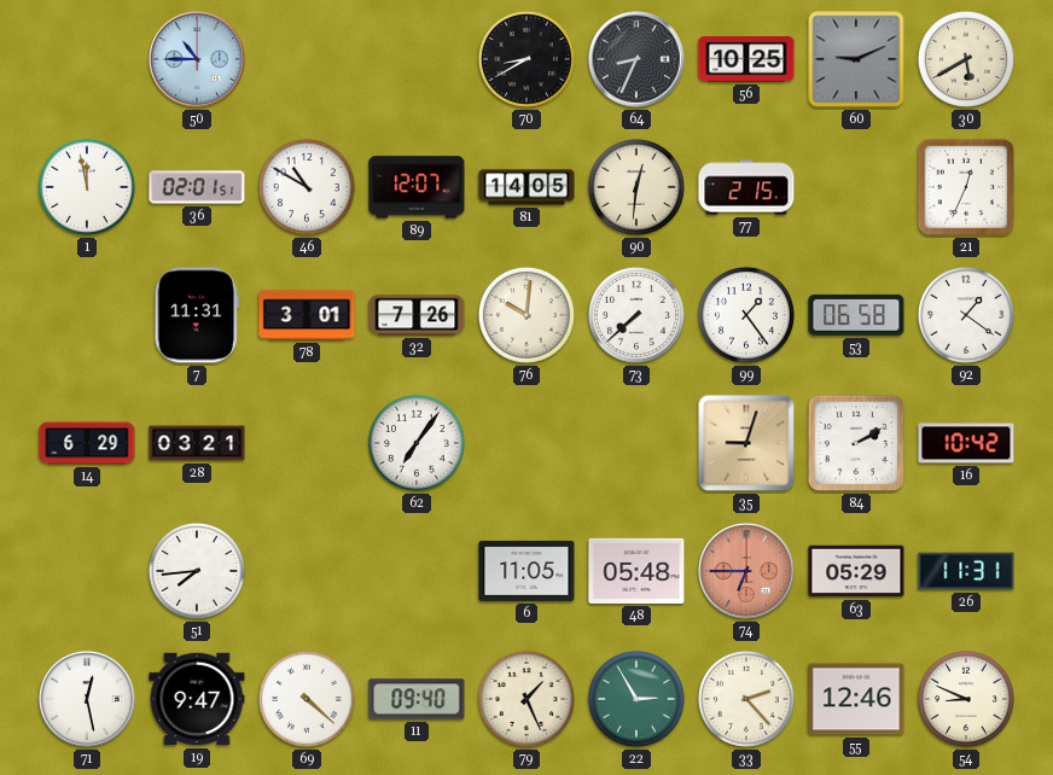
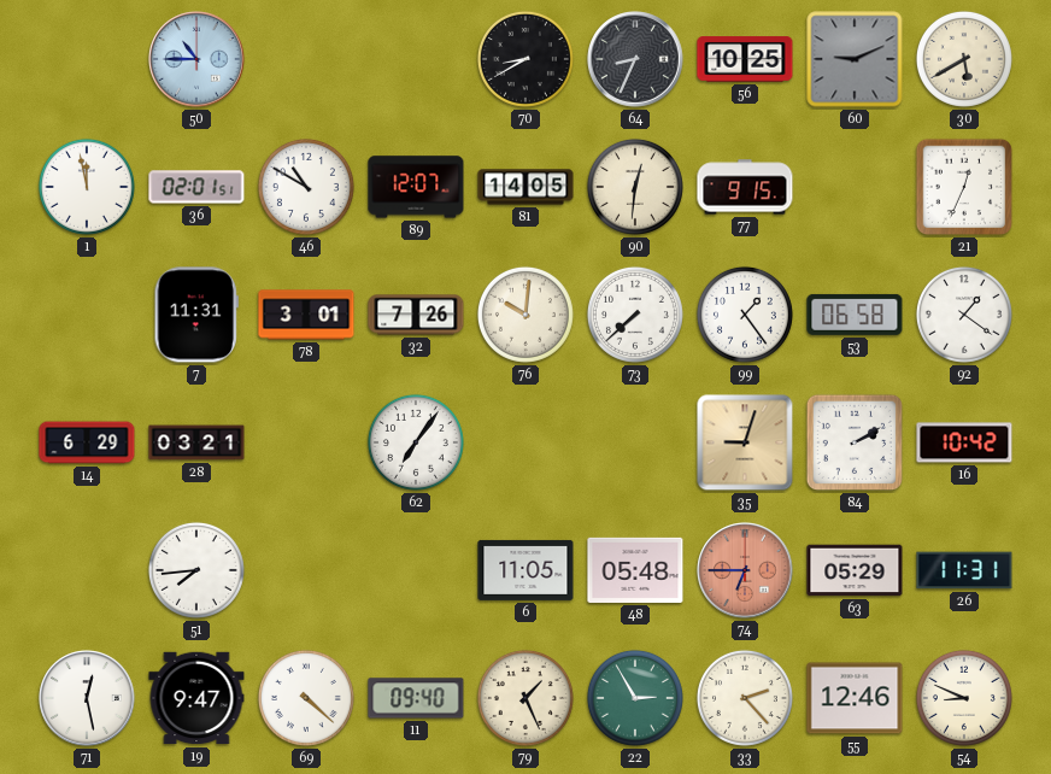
77: 2:15 -> 9:15 (745, 187)
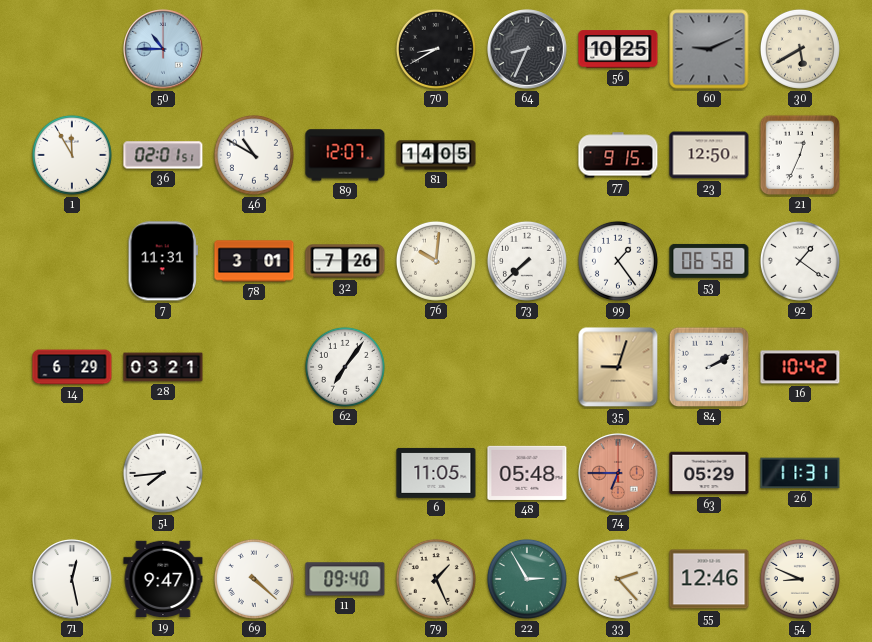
1: 11:58 -> 11:55 (72, 155)
90: 12:31 -> none (635, 187)
23: none -> 12:50 (709, 155)
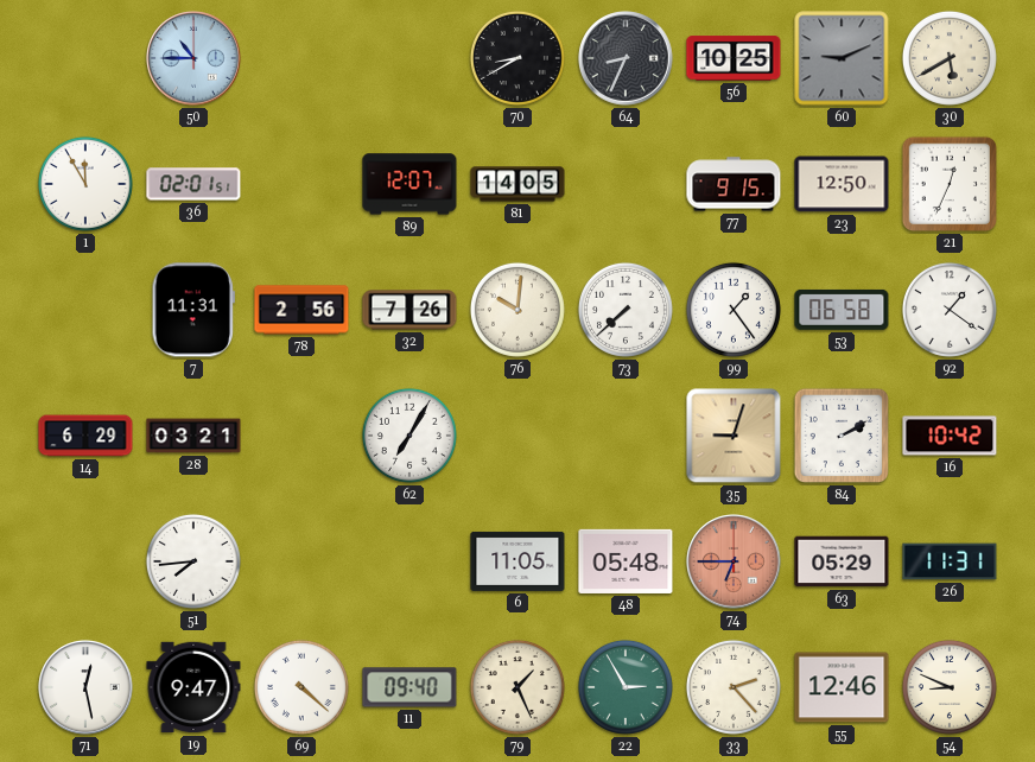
46: 10:50 -> none (254, 155)
78: 3:01 -> 2:56 (301, 310)
62: 7:06 -> 7:05 (409, 436)
